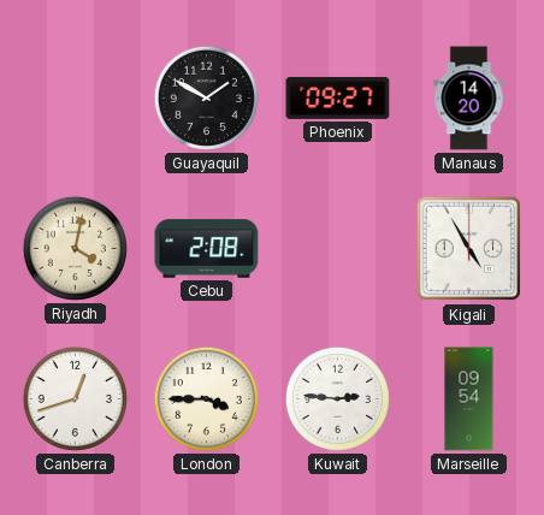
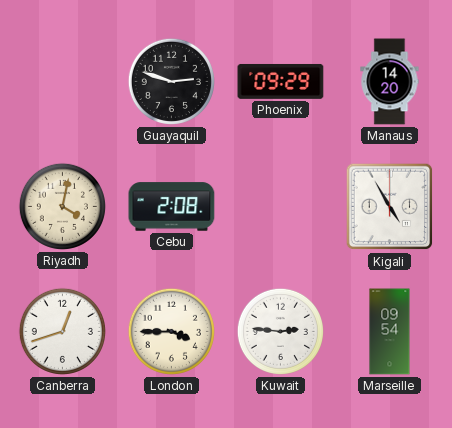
Guayaquil: 1:50 -> 2:48 (171, 81)
Phoenix: 09:27 -> 09:29 (281, 81)
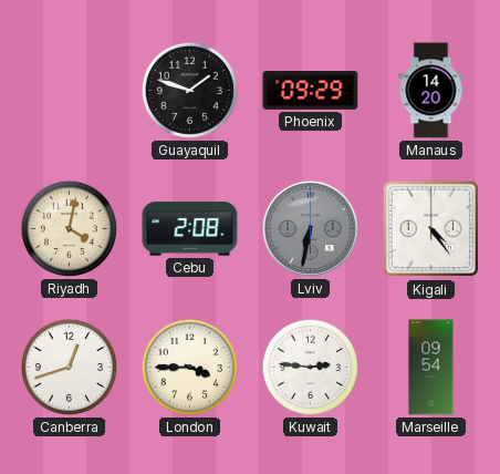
Guayaquil: 2:48 -> 1:48 (189, 90)
Lviv: none -> 6:32 (310, 228)
Kigali: 4:55 -> 4:24 (431, 229)
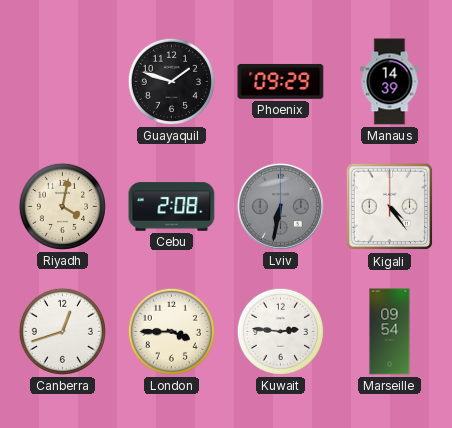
Manaus: 14:20 -> 14:39 (390, 82)
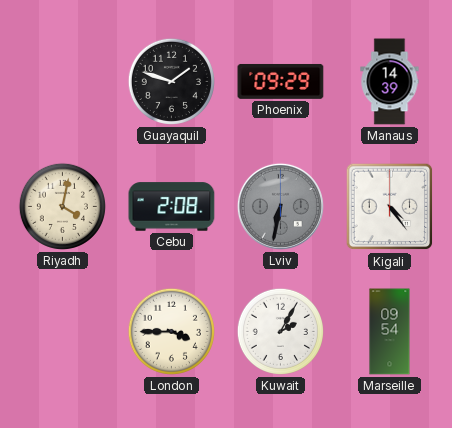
Canberra: 12:42 -> none (62, 331)
Kuwait: 2:46 -> 2:05 (280, 331)
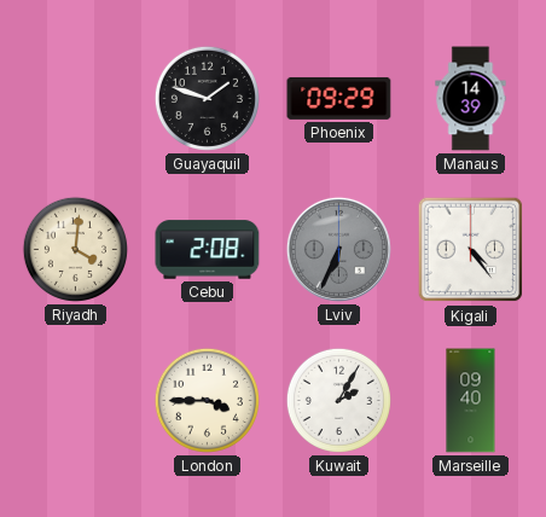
Riyadh: 4:02 -> 4:01 (75, 249)
Lviv: 6:32 -> 6:34 (338, 249)
Marseille: 09:54 -> 09:40 (471, 401)
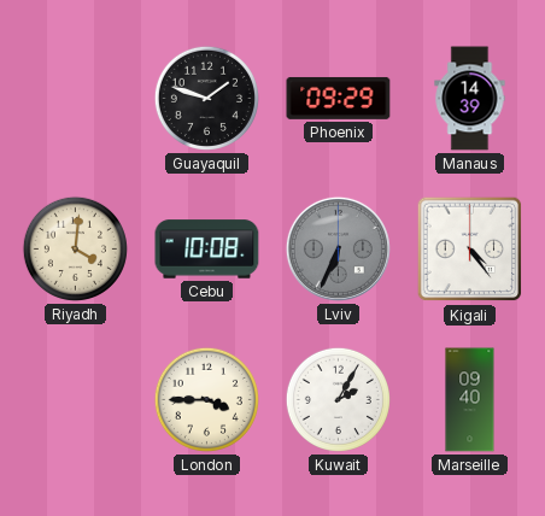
Cebu: 2:08 -> 10:08 (207, 250)
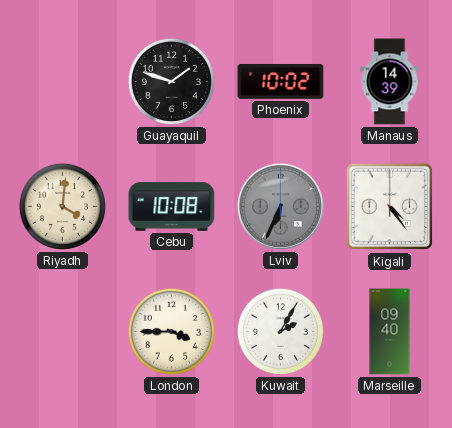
Phoenix: 09:29 -> 10:02 (281, 81)
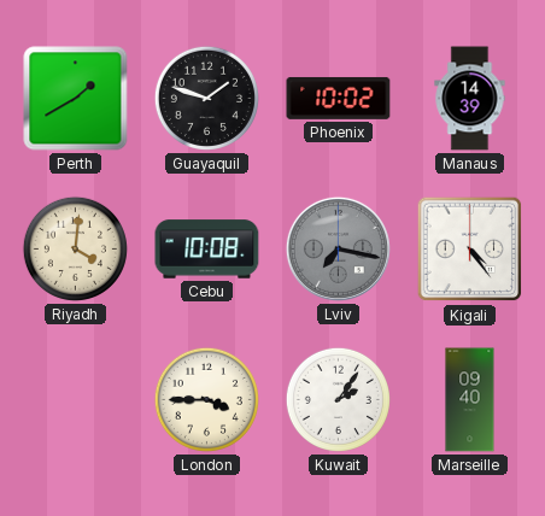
Perth: none -> 1:40 (76, 99)
Lviv: 6:34 -> 7:17 (338, 248)
Kuwait: 2:05 -> 2:06 (338, 399)
